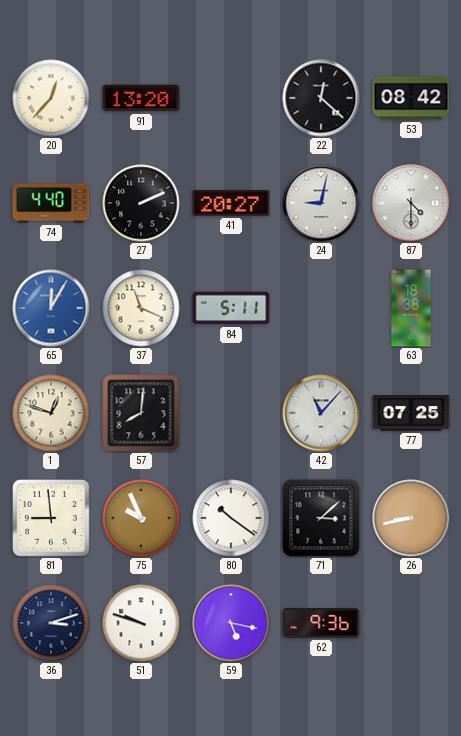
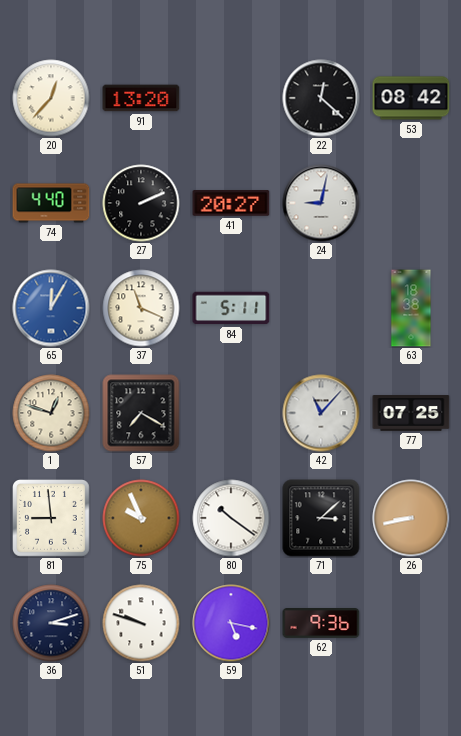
87: 4:30 -> none (411, 203)
57: 8:01 -> 7:20 (141, 413)
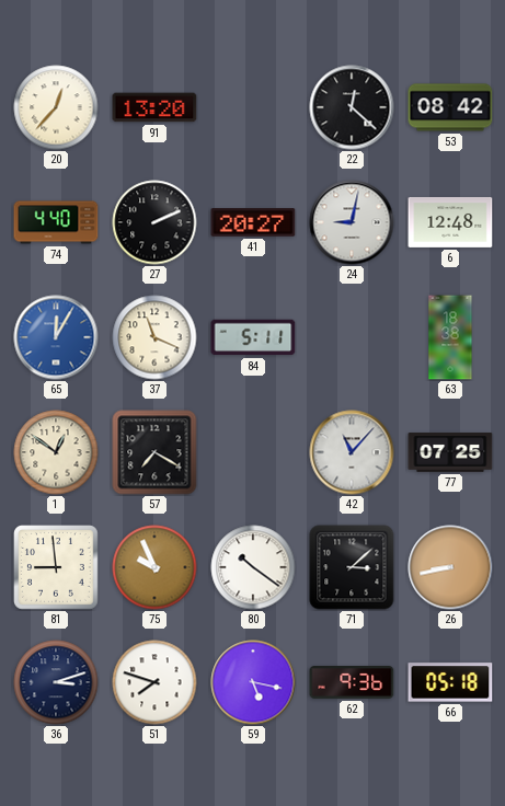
6: none -> 12:48 (450, 222)
1: 12:48 -> 12:51 (56, 452)
51: 9:48 -> 7:48 (154, 682)
66: none -> 05:18 (450, 682)
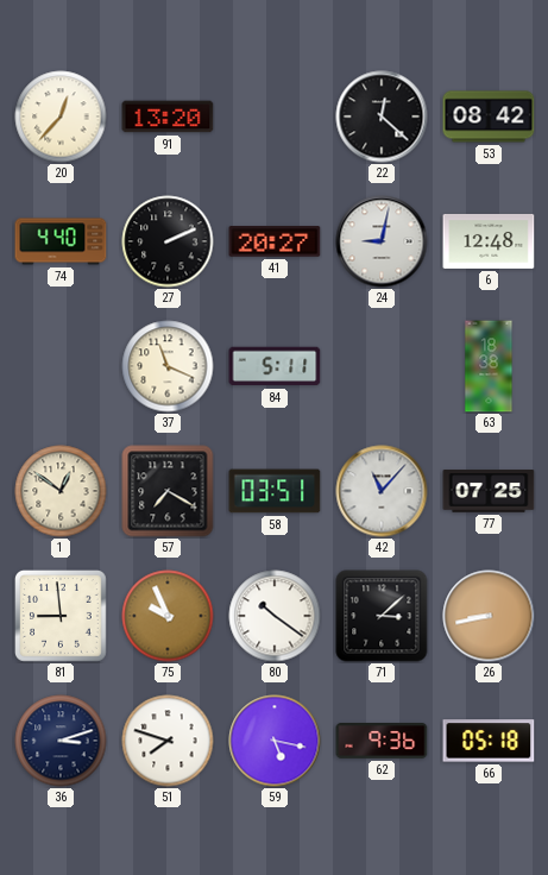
65: 12:05 -> none (56, 337)
58: none -> 03:51 (275, 491)
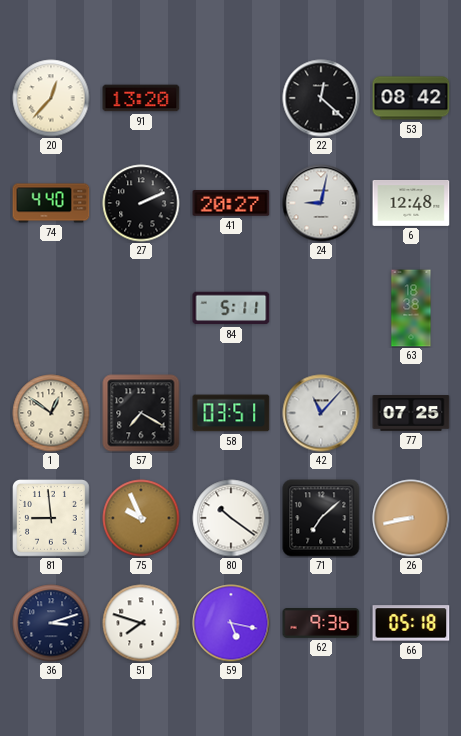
37: 11:19 -> none (168, 366)
71: 3:08 -> 7:08 (321, 518)
